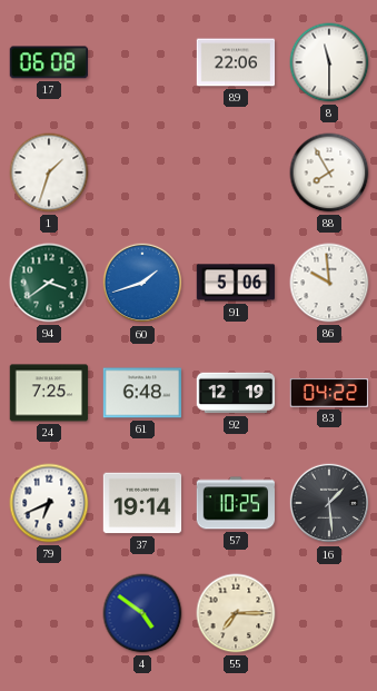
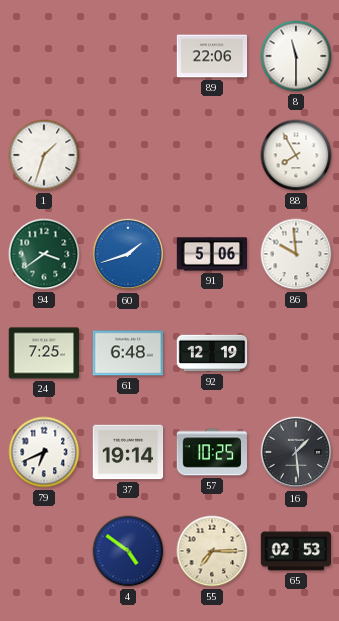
17: 06:08 -> none (48, 62)
83: 04:22 -> none (329, 394)
65: none -> 02:53 (296, 551)
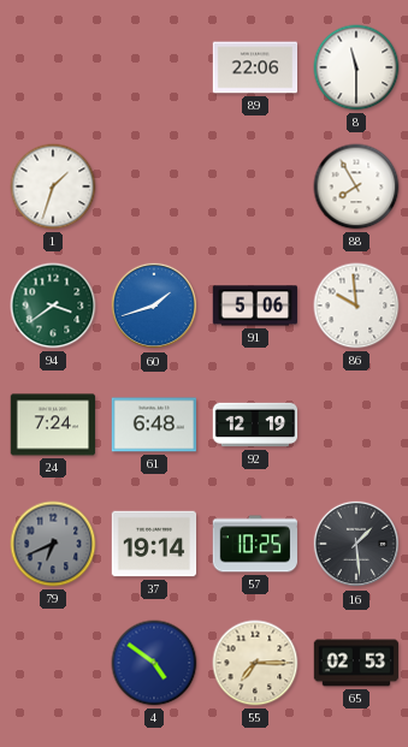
24: 7:25 -> 7:24 (53, 425)
79 dial: white -> grey (53, 544)
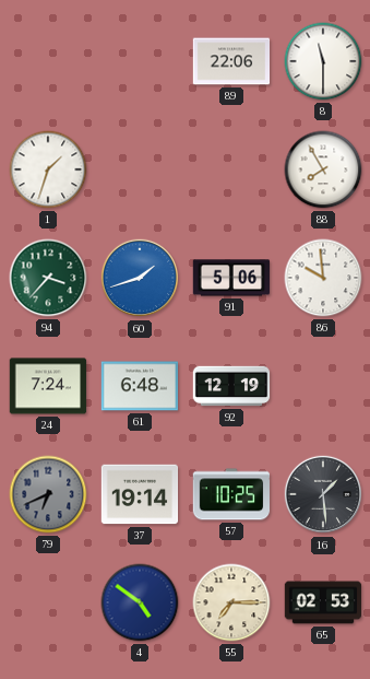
94: 3:39 -> 3:37 (48, 278)
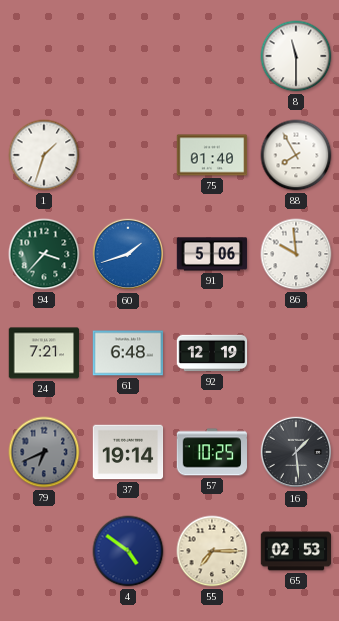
89: 22:06 -> none (231, 61)
75: none -> 01:40 (212, 155)
24: 7:24 -> 7:21 (44, 353)
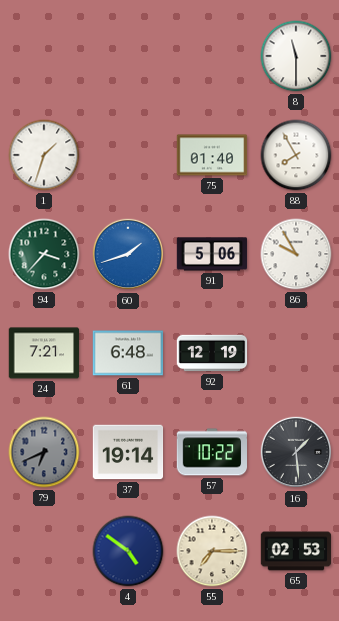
86: 9:59 -> 9:55 (296, 254)
57: 10:25 -> 10:22 (212, 452)
